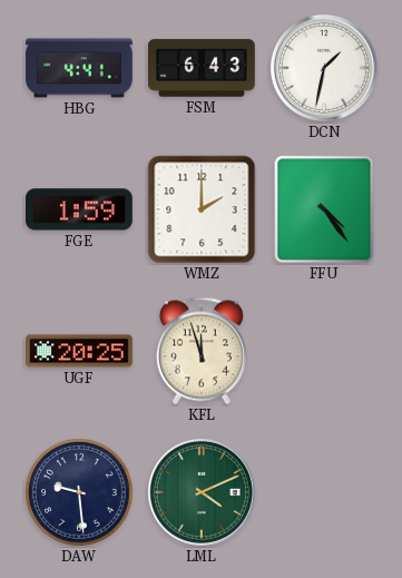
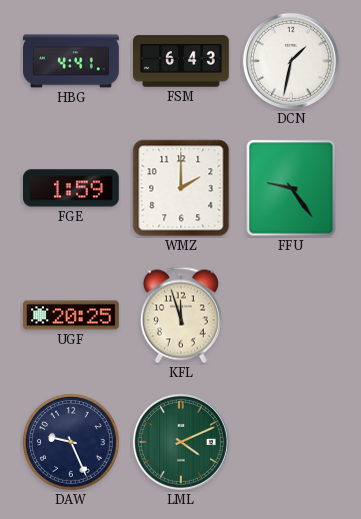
FFU: 4:24 -> 9:24 (291, 188)
DAW: 9:29 -> 9:26 (71, 442)
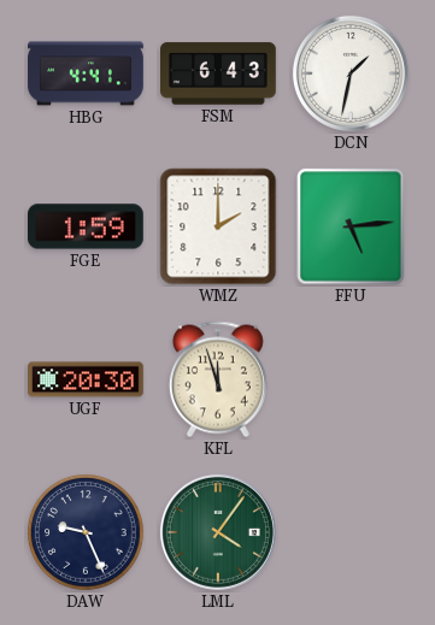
FFU: 9:24 -> 5:14 (351, 226)
UGF: 20:25 -> 20:30 (87, 379)
LML: 4:11 -> 4:06 (218, 532)
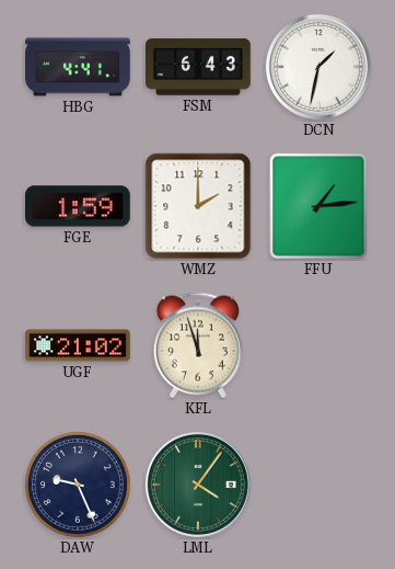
FFU: 5:14 -> 1:14 (318, 206)
UGF: 20:30 -> 21:02 (79, 345)
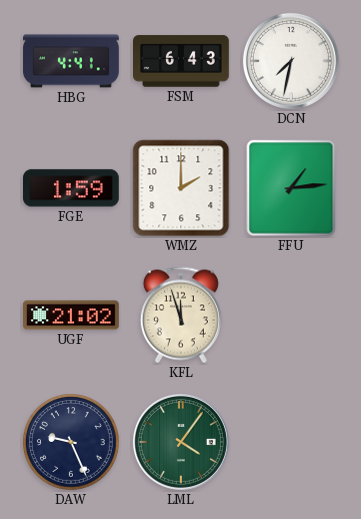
DCN: 1:32 -> 7:32 (291, 61)
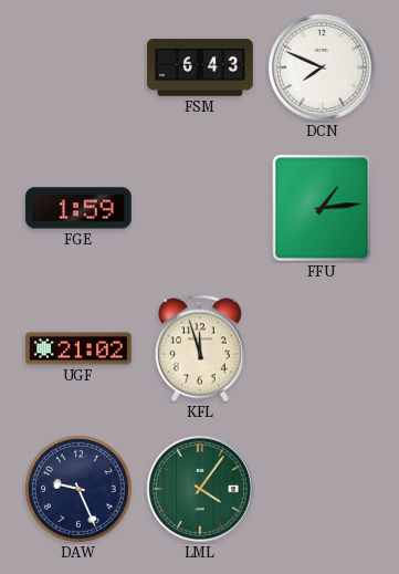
HBG: 4:41 -> none (71, 61)
DCN: 7:32 -> 7:49 (322, 67)
WMZ: 2:00 -> none (181, 188)
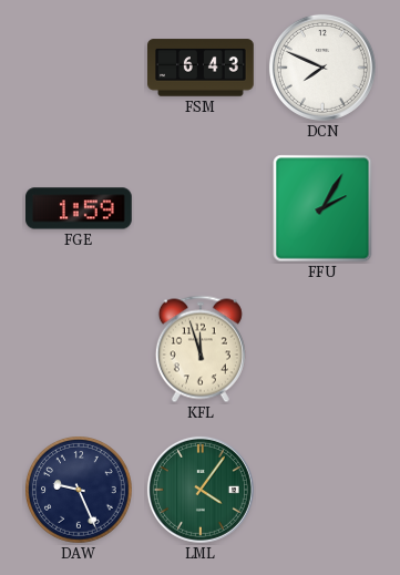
FFU: 1:14 -> 2:05 (322, 208)
UGF: 21:02 -> none (80, 348)
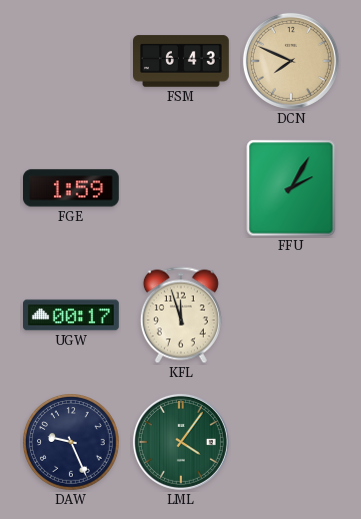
DCN dial: white -> champagne (291, 61)
UGW: none -> 00:17 (72, 315)
